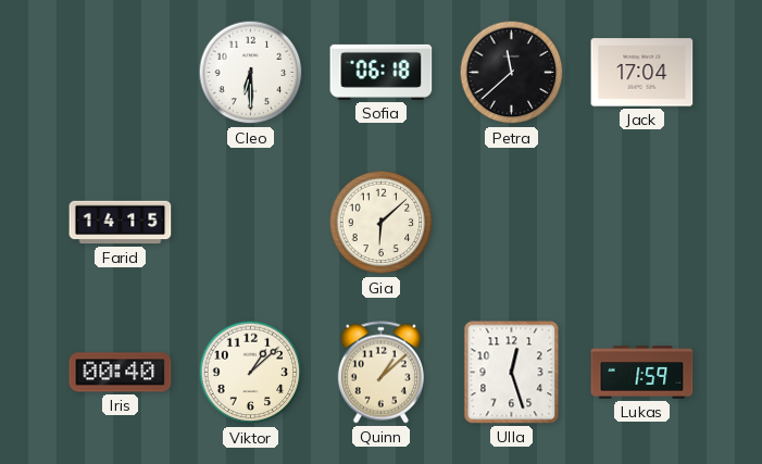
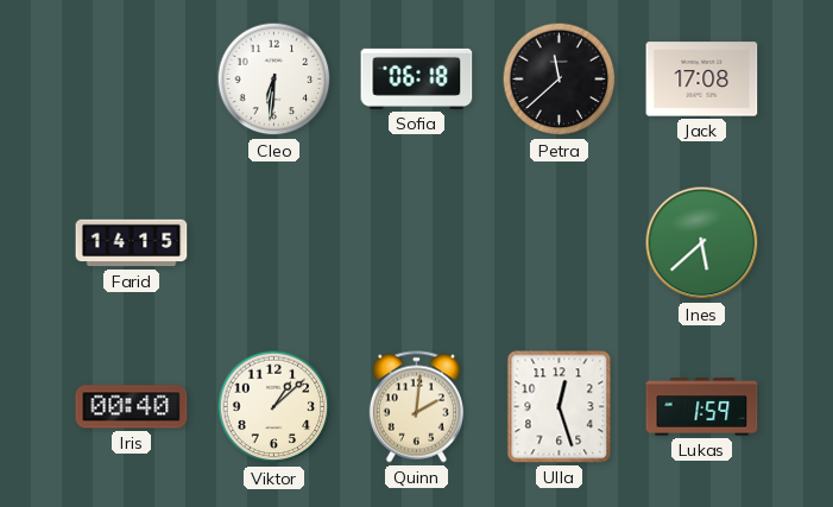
Cleo: 6:30 -> 6:31 (274, 80)
Jack: 17:04 -> 17:08 (702, 80)
Gia: 6:08 -> none (382, 223)
Ines: none -> 5:38 (702, 243)
Quinn: 1:08 -> 2:01 (416, 407)
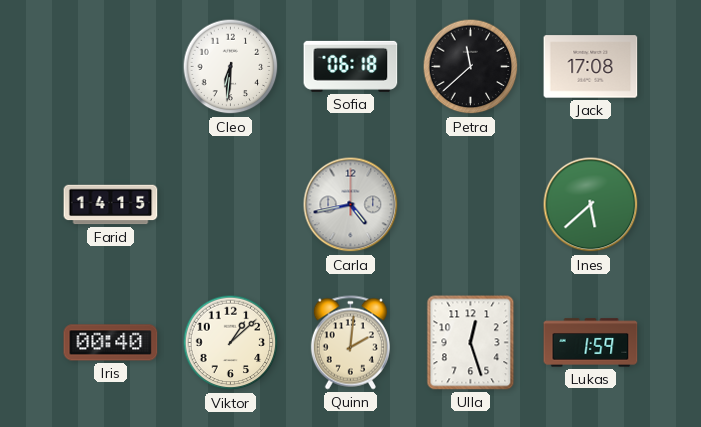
Carla: none -> 4:43 (351, 205)
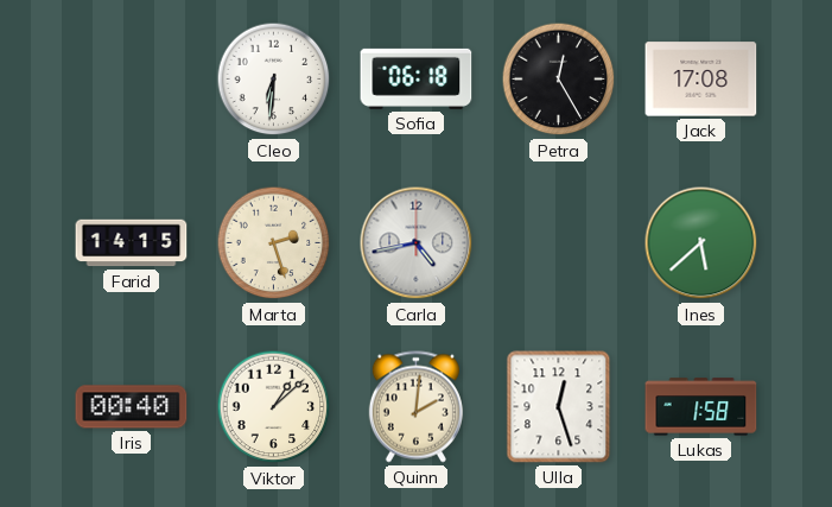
Petra: 11:38 -> 12:25 (559, 80)
Marta: none -> 2:27 (274, 243)
Lukas: 1:59 -> 1:58 (701, 407)
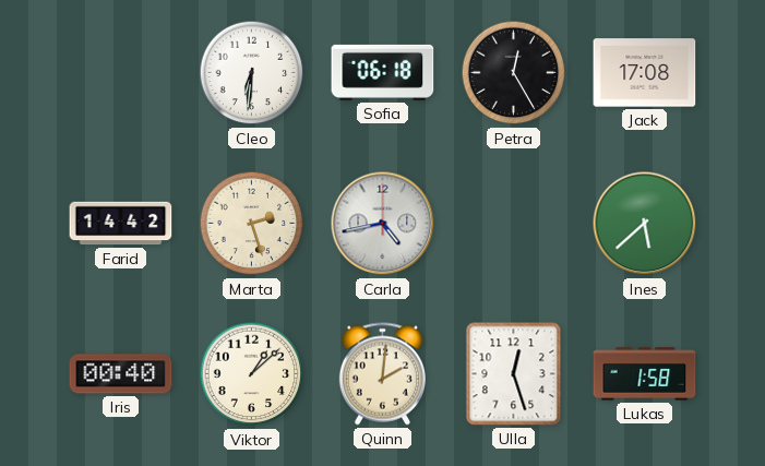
Farid: 14:15 -> 14:42 (121, 224)
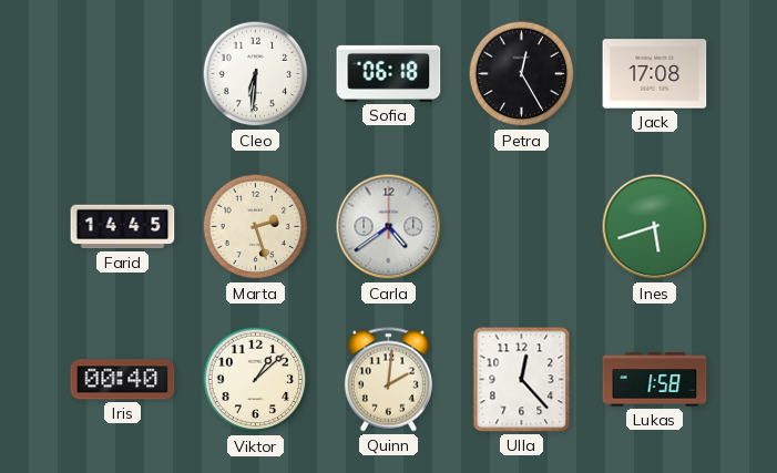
Farid: 14:42 -> 14:45 (123, 227)
Carla: 4:43 -> 4:39 (389, 227)
Ines: 5:38 -> 5:42 (655, 227)
Ulla: 12:27 -> 12:23 (522, 380)
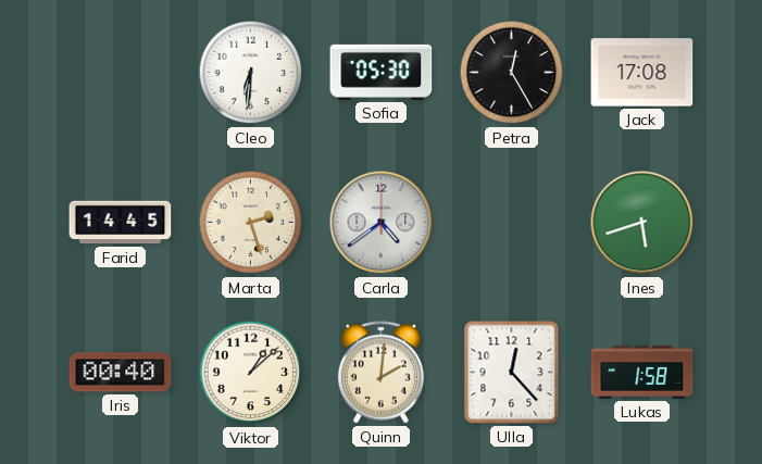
Sofia: 06:18 -> 05:30 (382, 72)
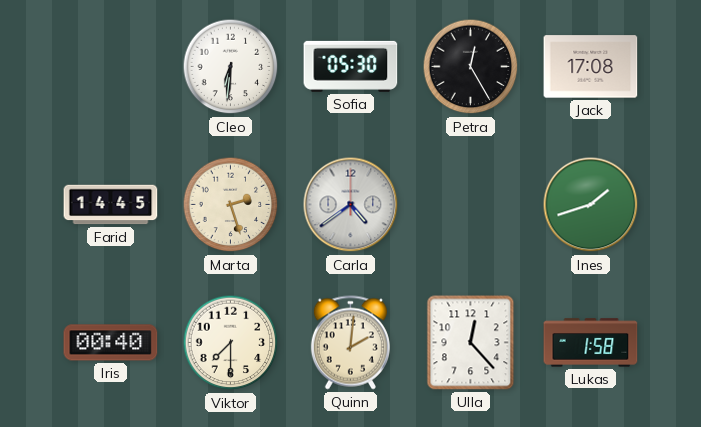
Ines: 5:42 -> 1:42 (591, 205)
Viktor: 1:08 -> 7:30 (231, 343)
